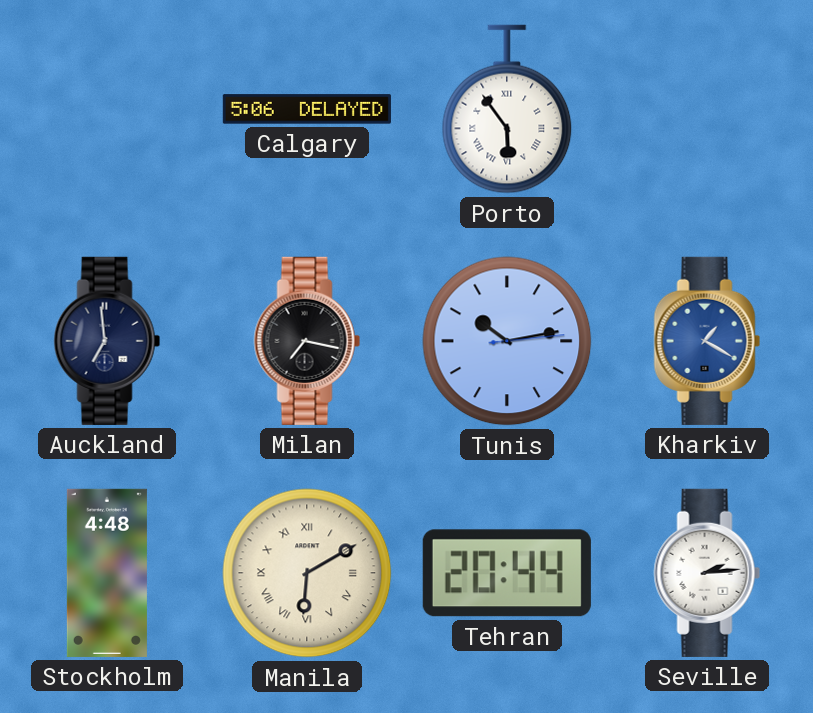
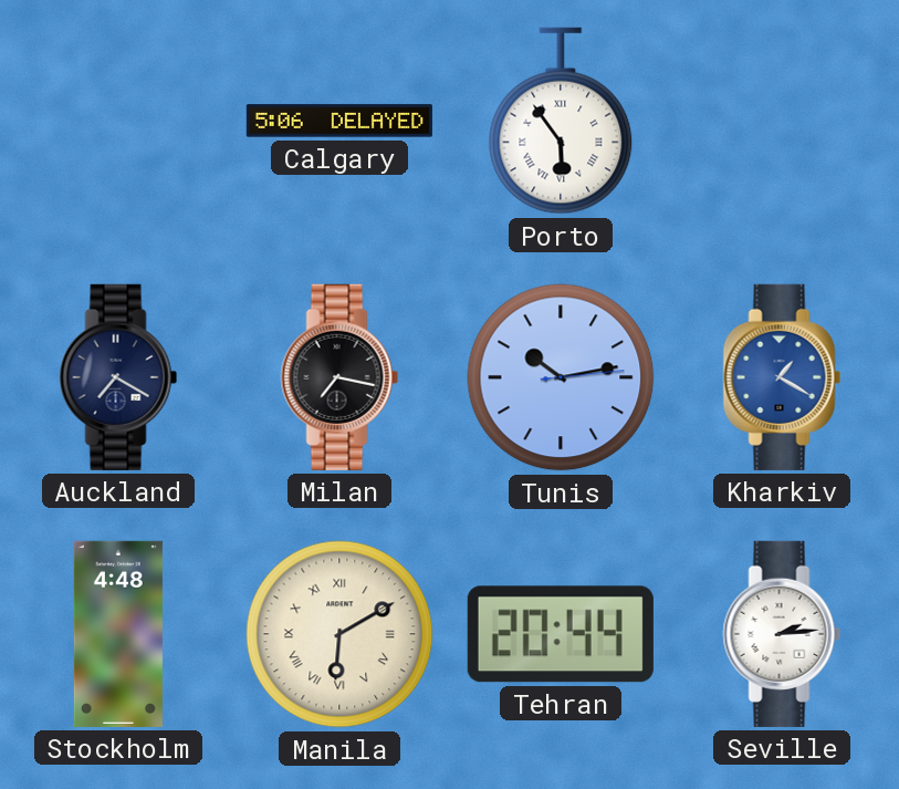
Auckland: 6:59 -> 7:20 (118, 377)
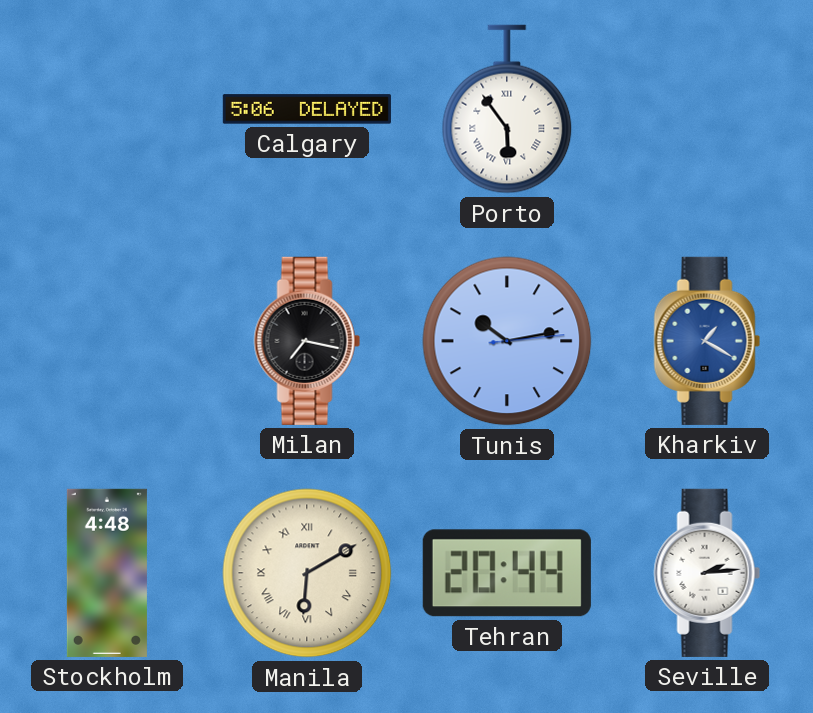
Auckland: 7:20 -> none (118, 377)
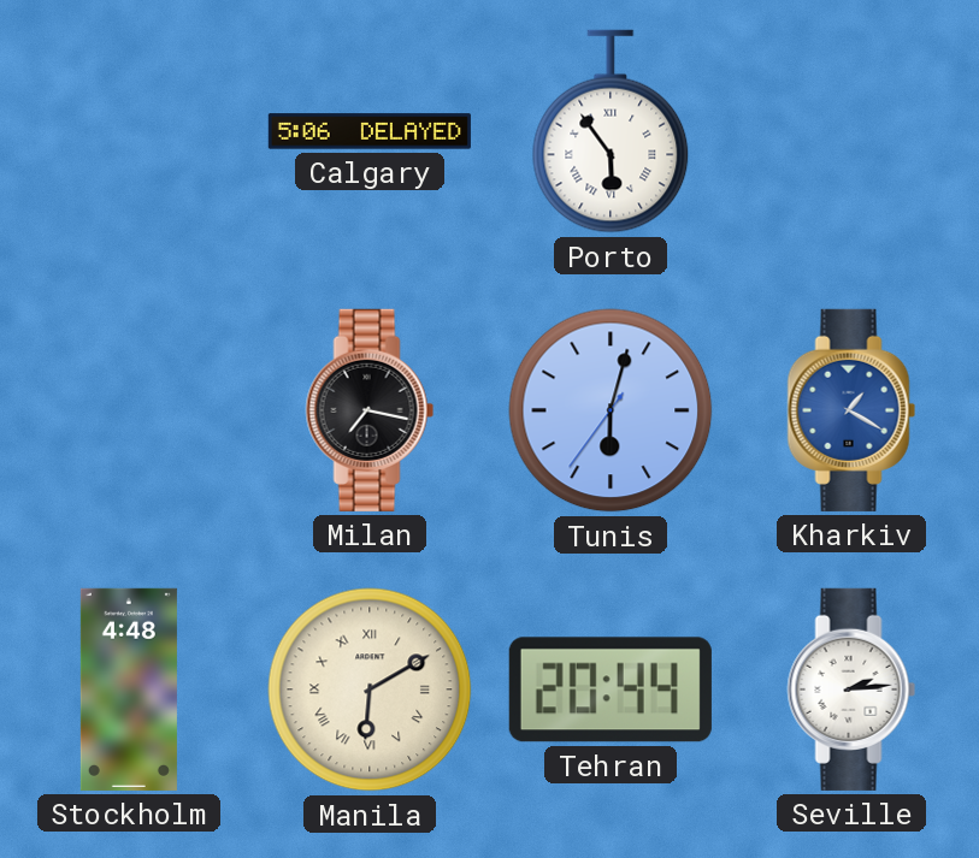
Tunis: 10:13 -> 6:02 (611, 410)
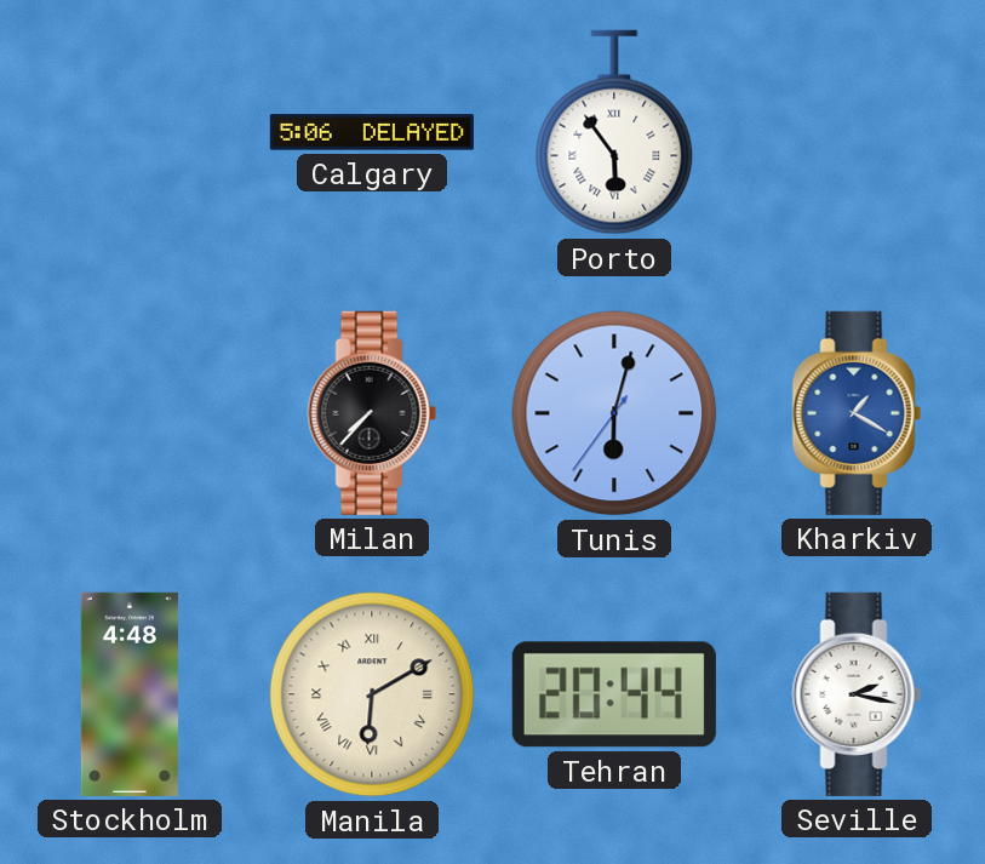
Milan: 7:17 -> 7:37 (372, 413)
Seville: 2:14 -> 2:17 (857, 694)
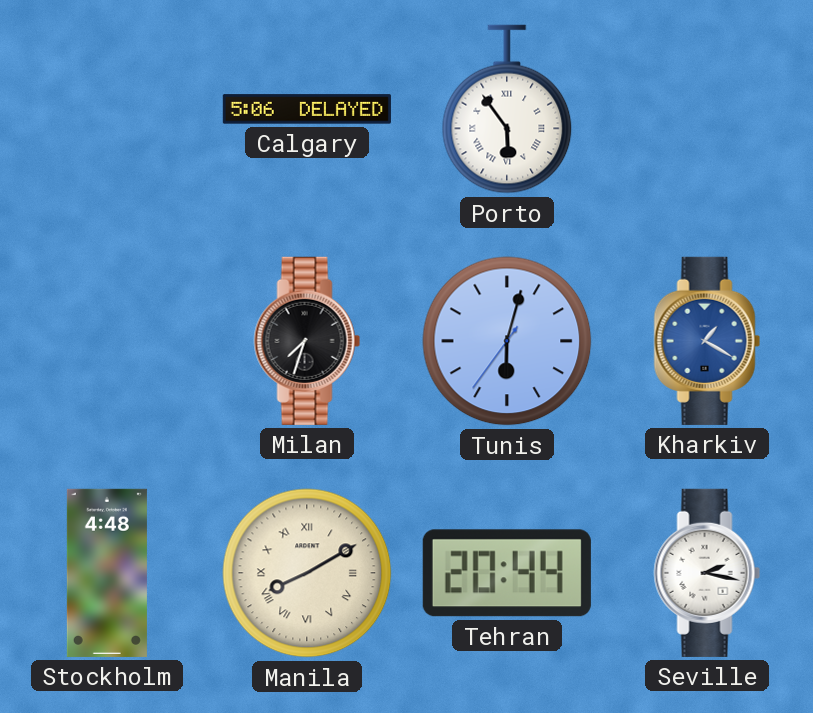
Milan: 7:37 -> 7:33 (307, 341)
Manila: 6:10 -> 8:10 (307, 573)
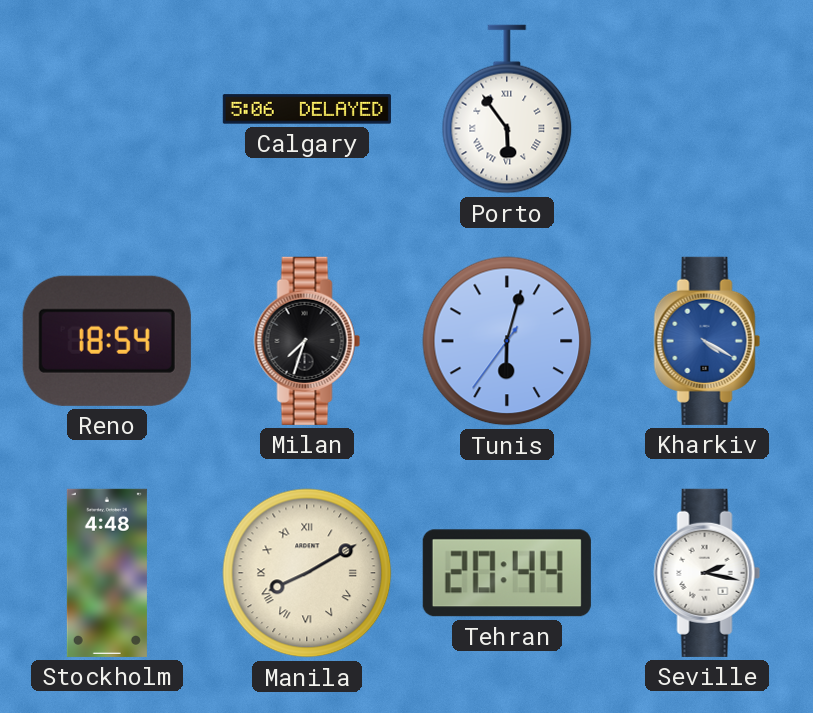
Reno: none -> 18:54 (107, 341)
Kharkiv: 1:20 -> 4:20 (707, 341)
